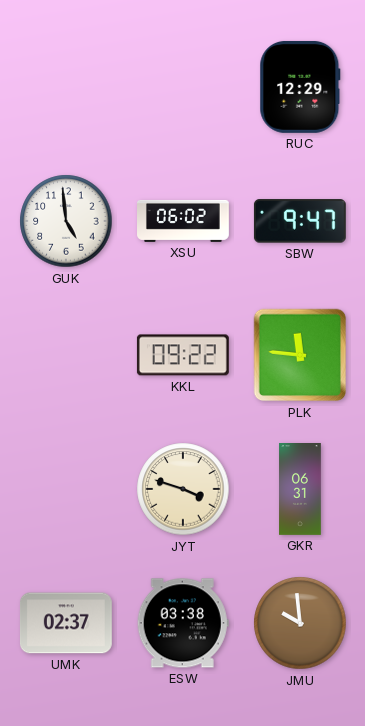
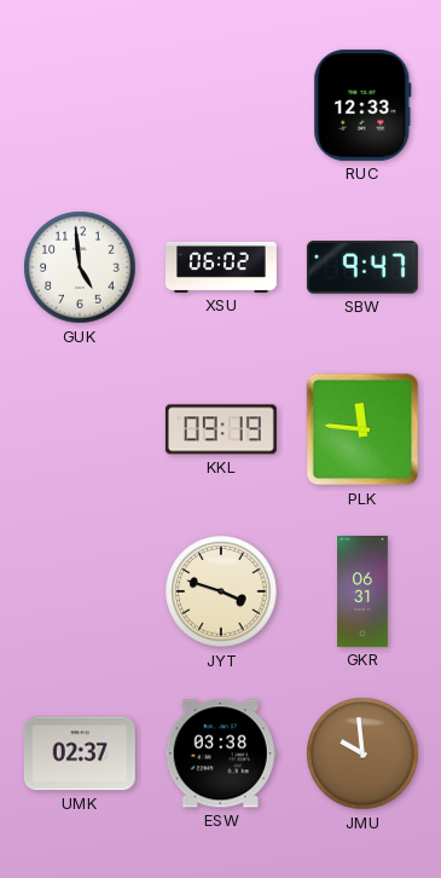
RUC: 12:29 -> 12:33 (362, 105)
KKL: 09:22 -> 09:19 (221, 429)
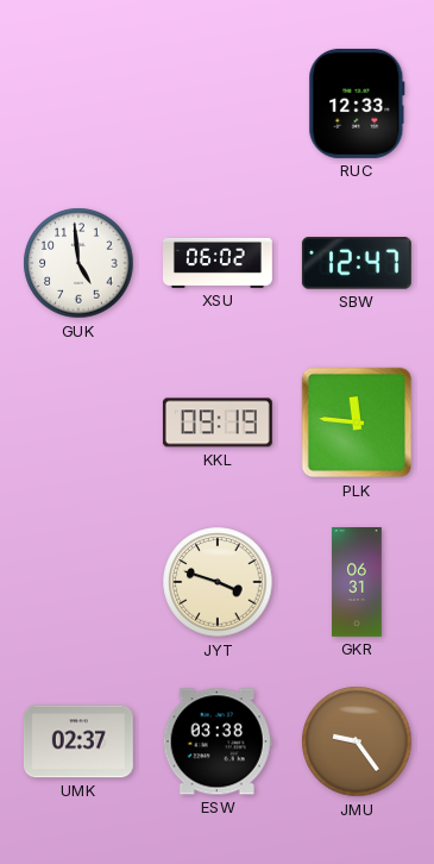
SBW: 9:47 -> 12:47 (357, 263)
JMU: 9:59 -> 9:24 (357, 741)
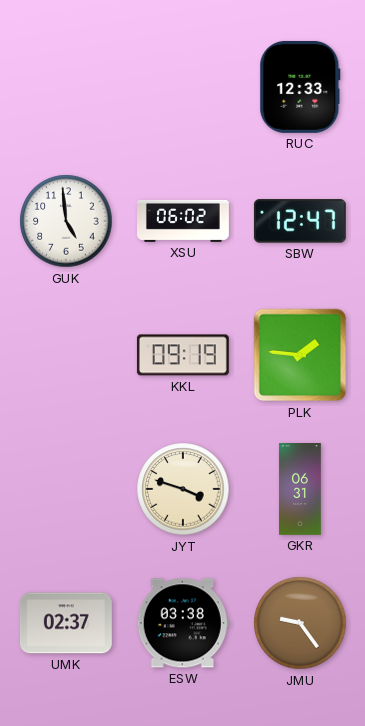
PLK: 11:46 -> 1:46 (300, 355)
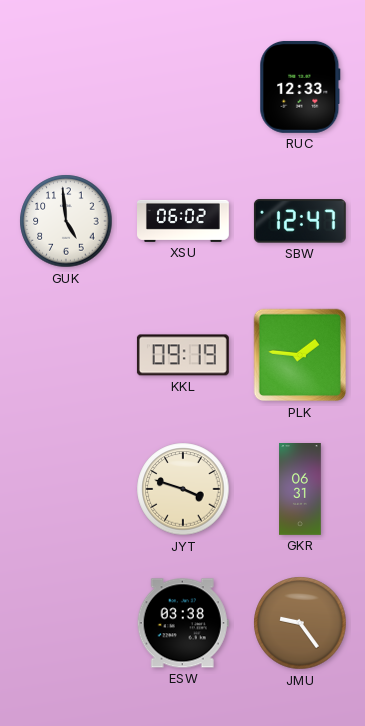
UMK: 02:37 -> none (66, 623)
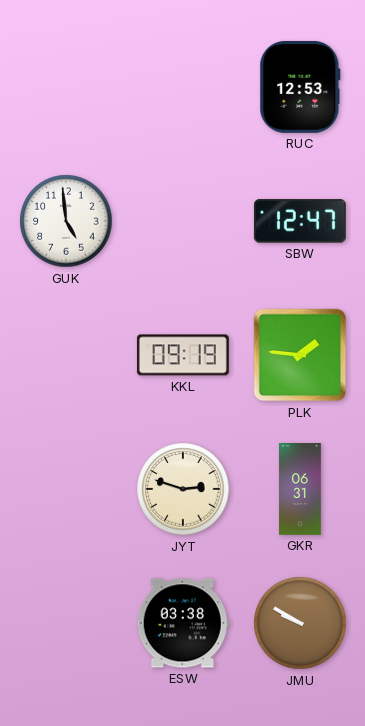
RUC: 12:33 -> 12:53 (300, 87)
XSU: 06:02 -> none (184, 221)
JYT: 3:48 -> 2:48 (183, 489)
JMU: 9:24 -> 9:50 (300, 623)
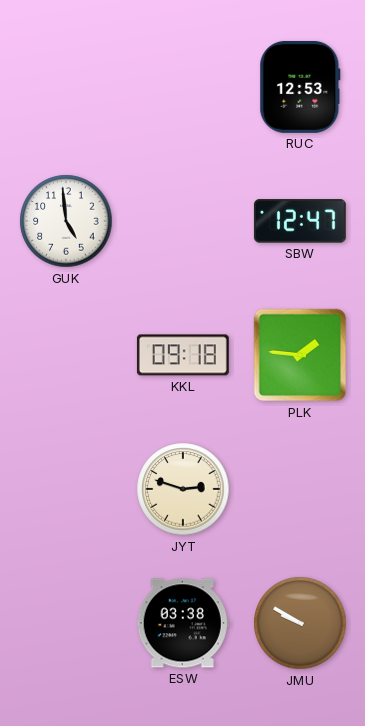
KKL: 09:19 -> 09:18 (183, 355)
GKR: 06:31 -> none (300, 490)
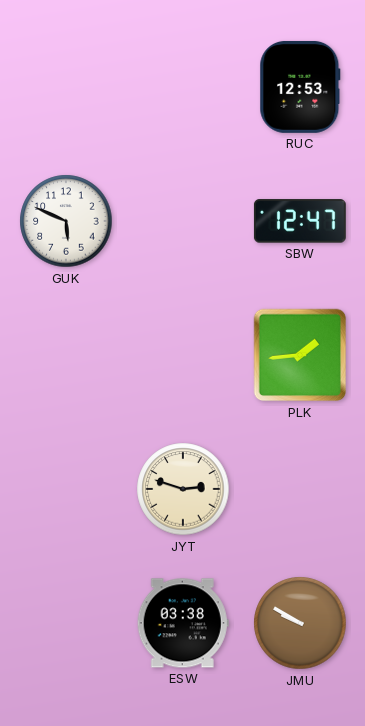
GUK: 4:59 -> 5:49 (66, 221)
KKL: 09:18 -> none (183, 355)
PLK: 1:46 -> 1:44 (300, 355)
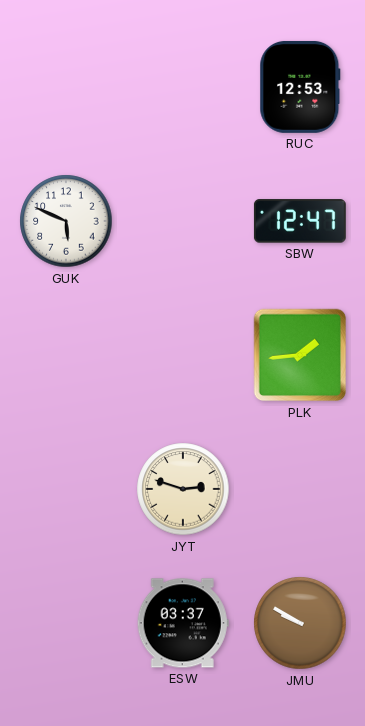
ESW: 03:38 -> 03:37 (183, 623)
